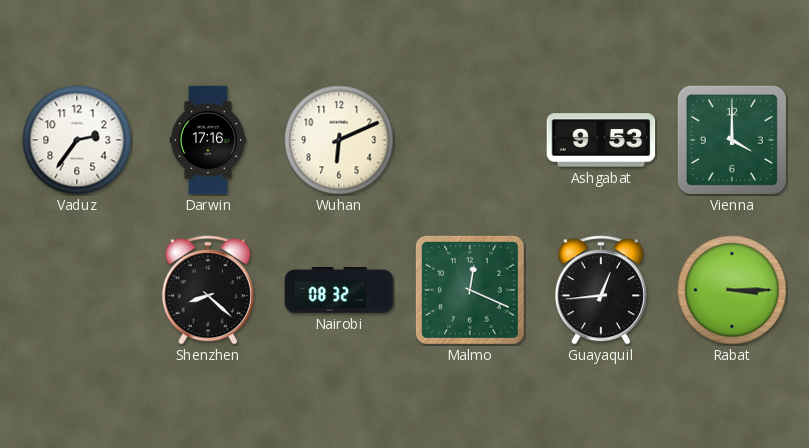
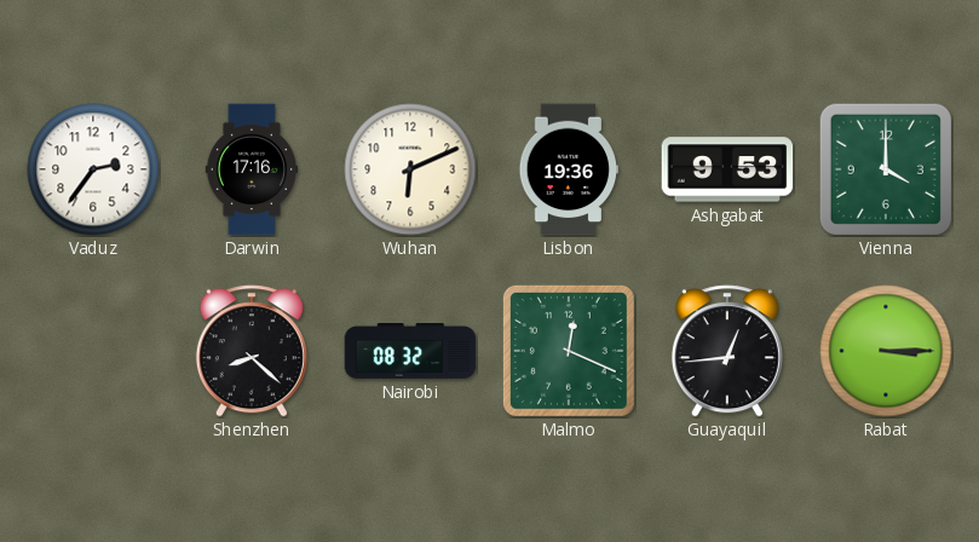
Lisbon: none -> 19:36 (568, 169)
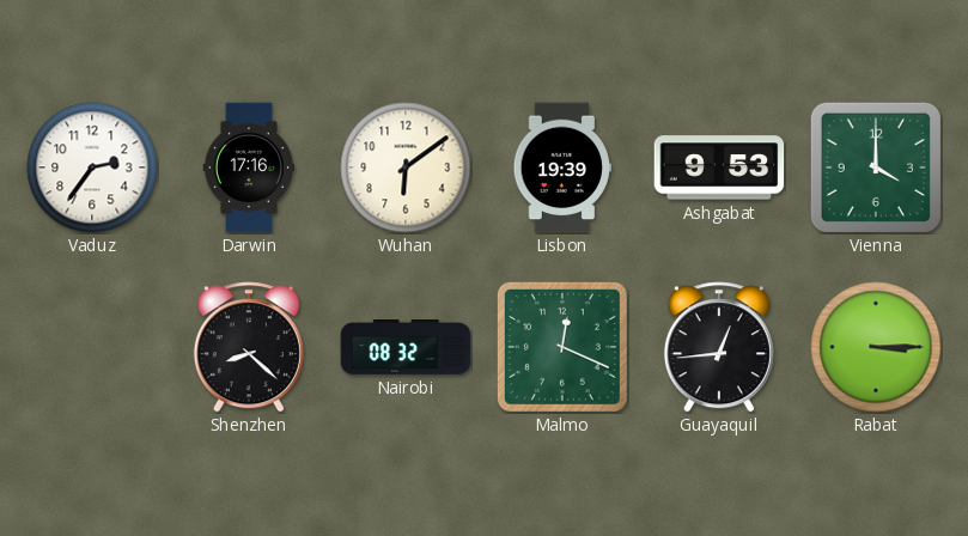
Wuhan: 6:11 -> 6:09 (406, 167)
Lisbon: 19:36 -> 19:39 (561, 167)
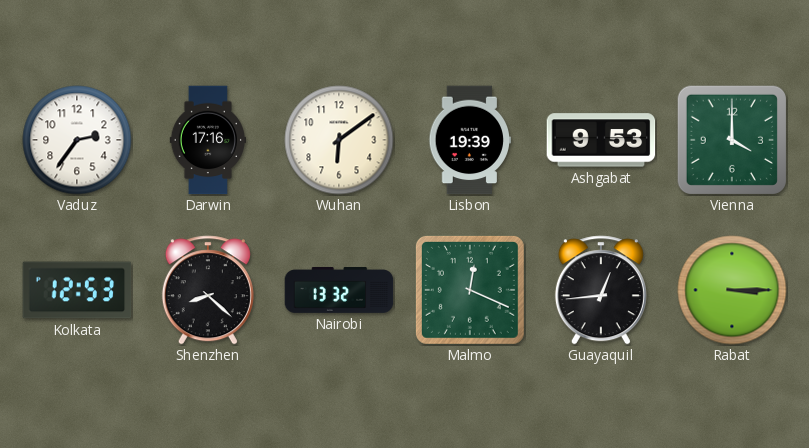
Kolkata: none -> 12:53 (77, 290)
Nairobi: 08:32 -> 13:32 (339, 291)
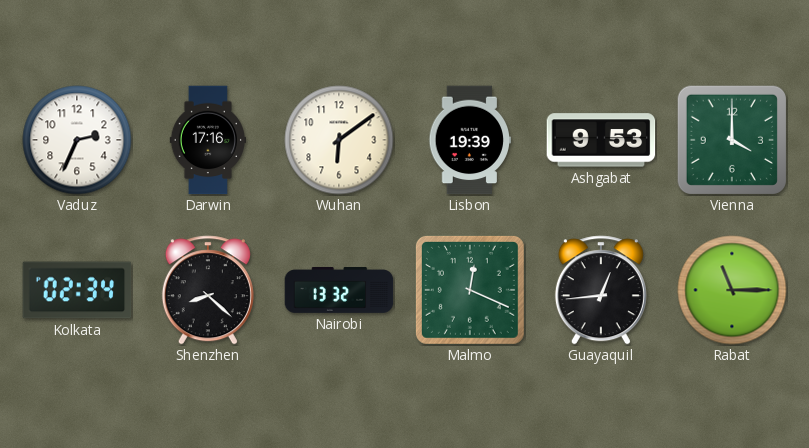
Vaduz: 2:36 -> 2:34 (77, 140)
Kolkata: 12:53 -> 02:34 (77, 290)
Rabat: 3:15 -> 11:15 (732, 290)
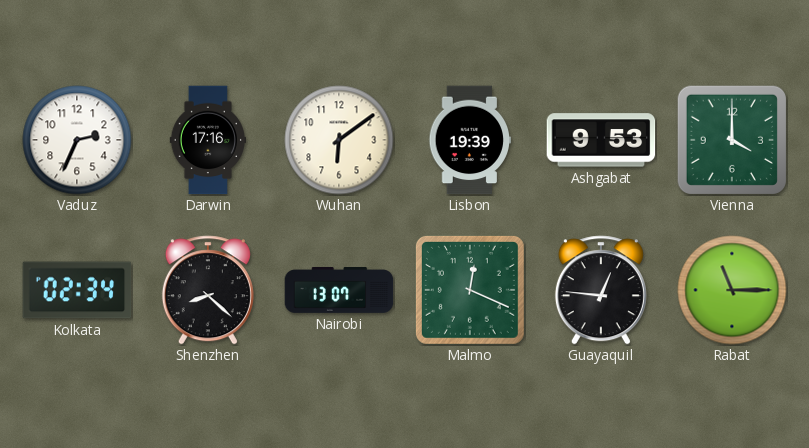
Nairobi: 13:32 -> 13:07 (339, 291)
Guayaquil: 12:44 -> 12:46 (601, 290)
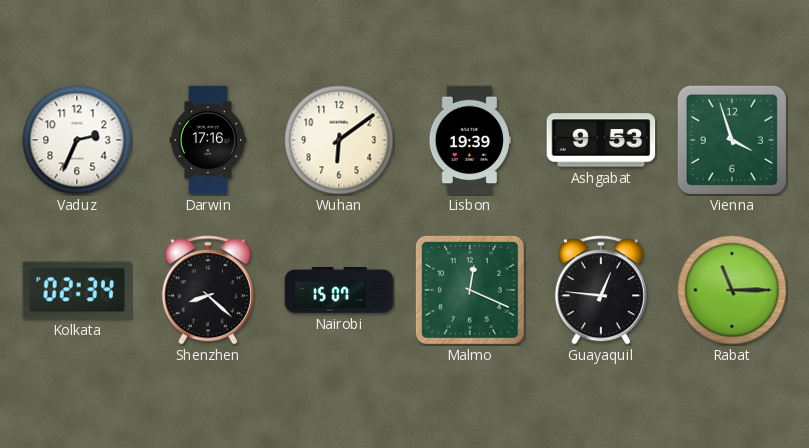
Vienna: 4:00 -> 3:57 (731, 139)
Nairobi: 13:07 -> 15:07 (339, 291)
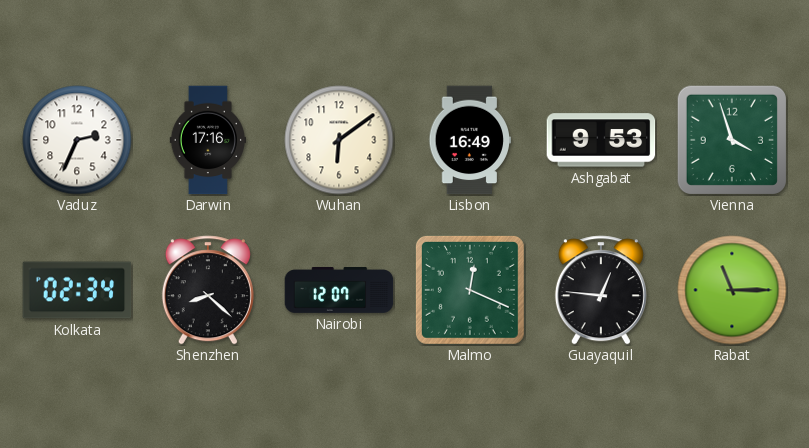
Lisbon: 19:39 -> 16:49 (469, 140)
Nairobi: 15:07 -> 12:07 (339, 291)
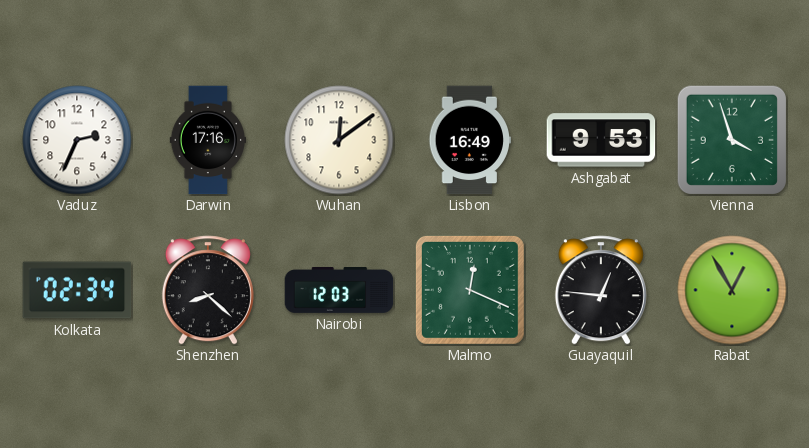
Wuhan: 6:09 -> 12:09 (339, 140)
Nairobi: 12:07 -> 12:03 (339, 291)
Rabat: 11:15 -> 12:55 (732, 290)
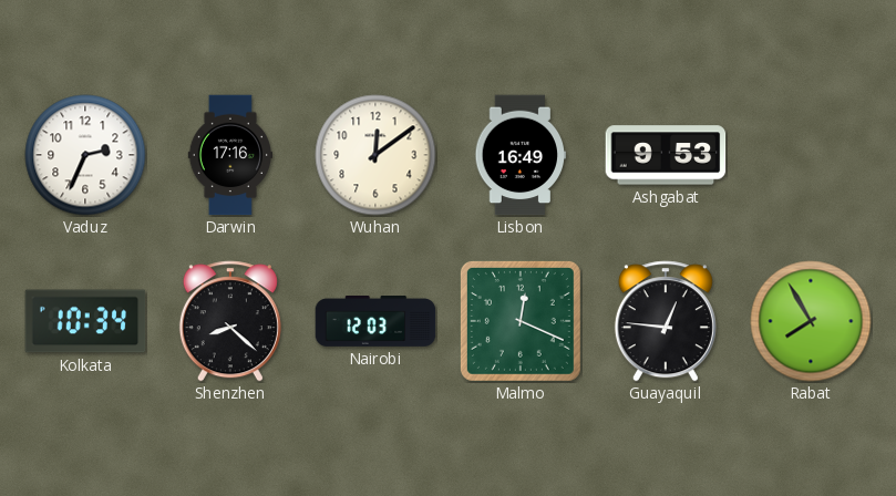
Vienna: 3:57 -> none (731, 139)
Kolkata: 02:34 -> 10:34 (85, 321)
Rabat: 12:55 -> 7:55 (811, 321)
